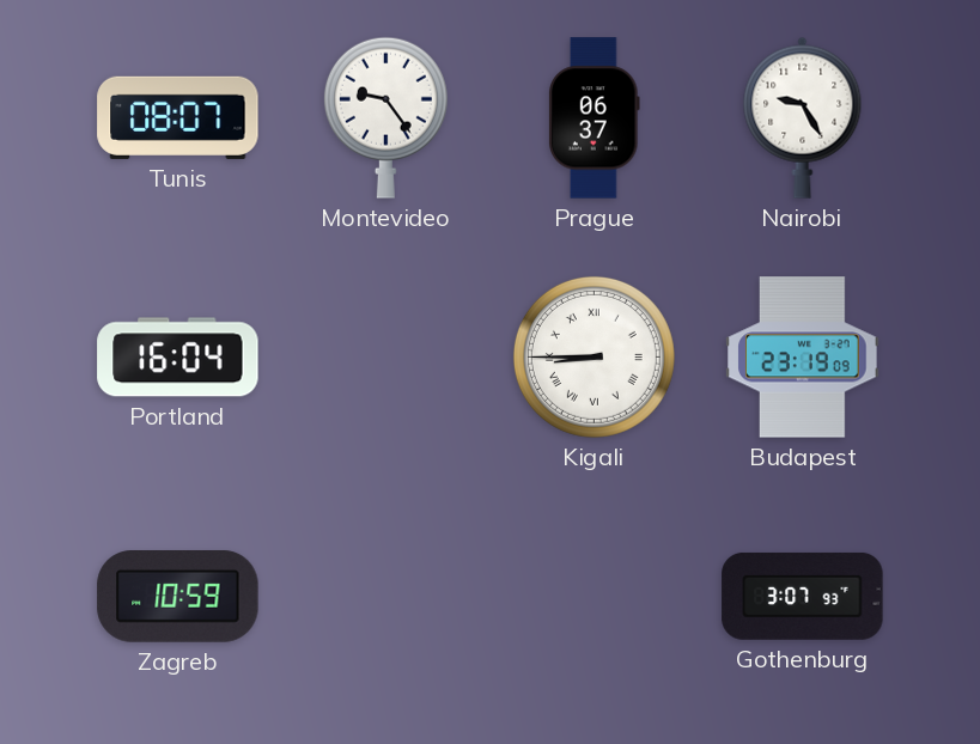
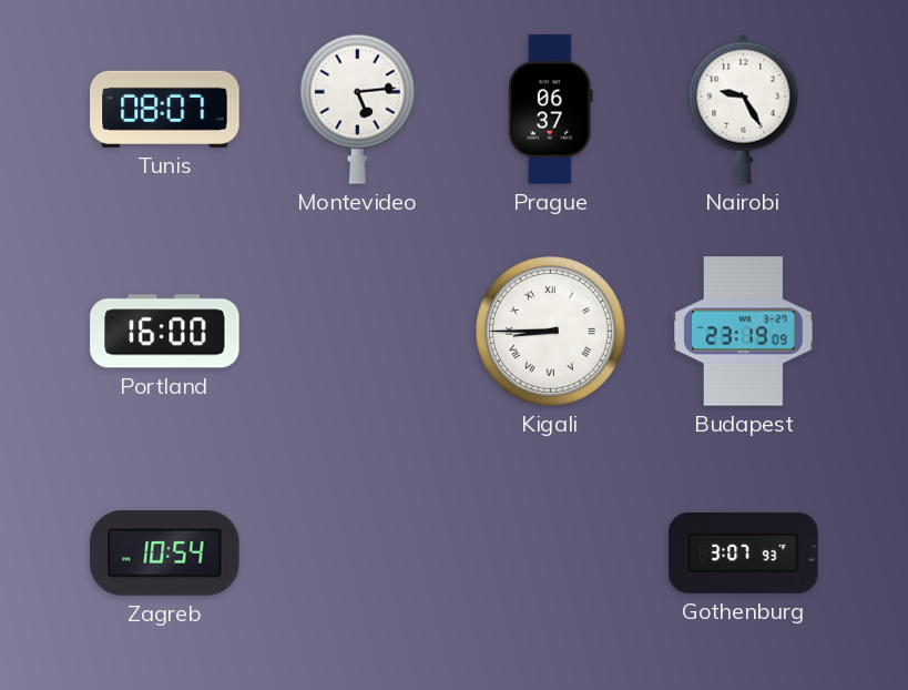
Montevideo: 9:24 -> 5:14 (357, 109)
Portland: 16:04 -> 16:00 (165, 332)
Zagreb: 10:59 -> 10:54 (165, 554)
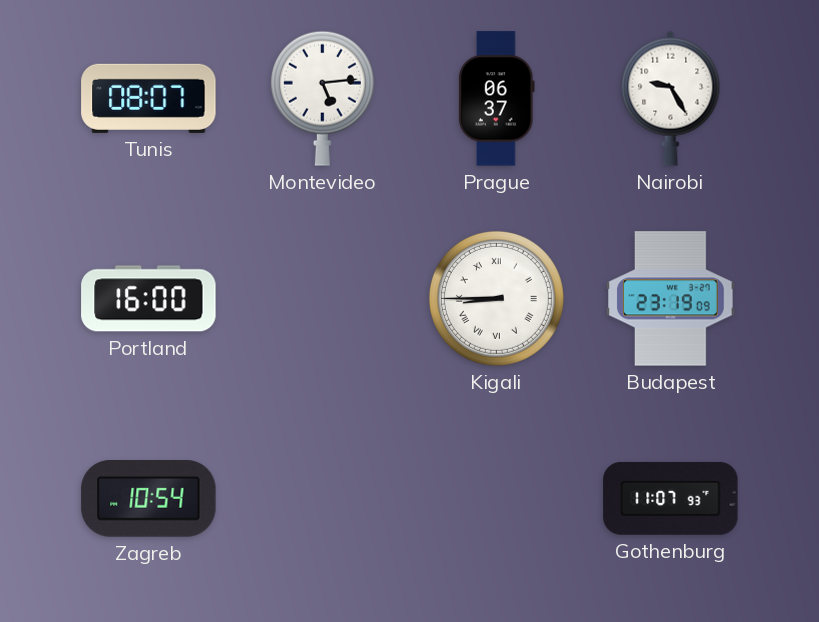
Gothenburg: 3:07 -> 11:07 (671, 498)
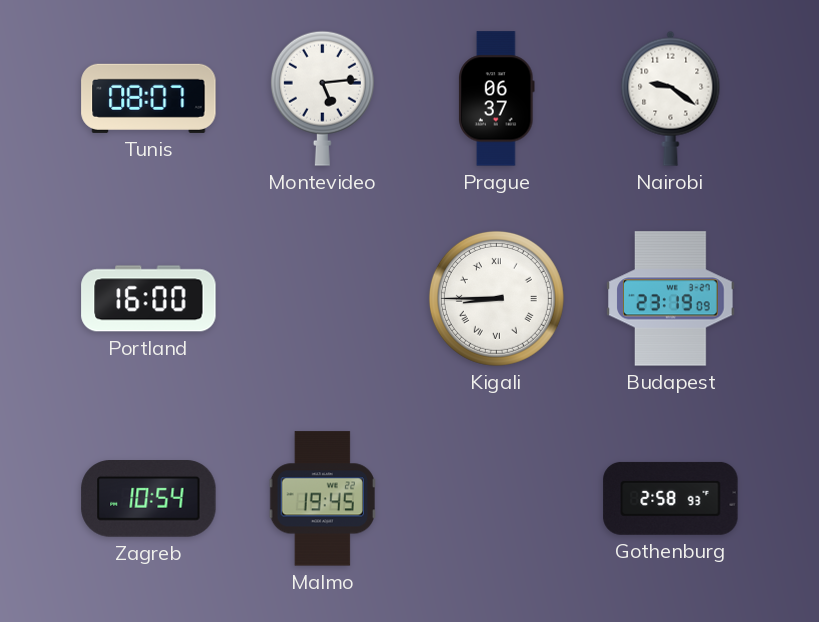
Nairobi: 9:25 -> 9:21 (671, 98)
Malmo: none -> 19:45 (322, 499)
Gothenburg: 11:07 -> 2:58 (671, 498)
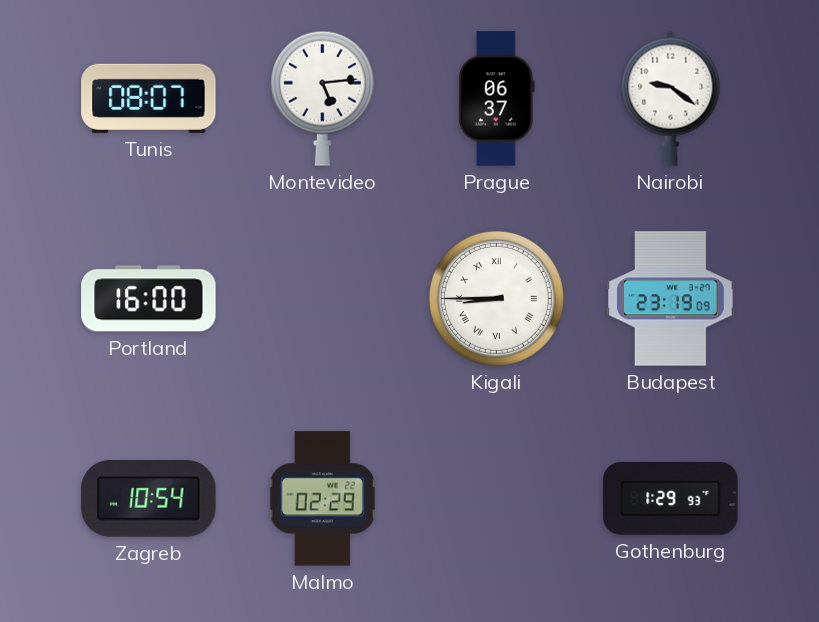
Malmo: 19:45 -> 02:29 (322, 499)
Gothenburg: 2:58 -> 1:29 (671, 498)
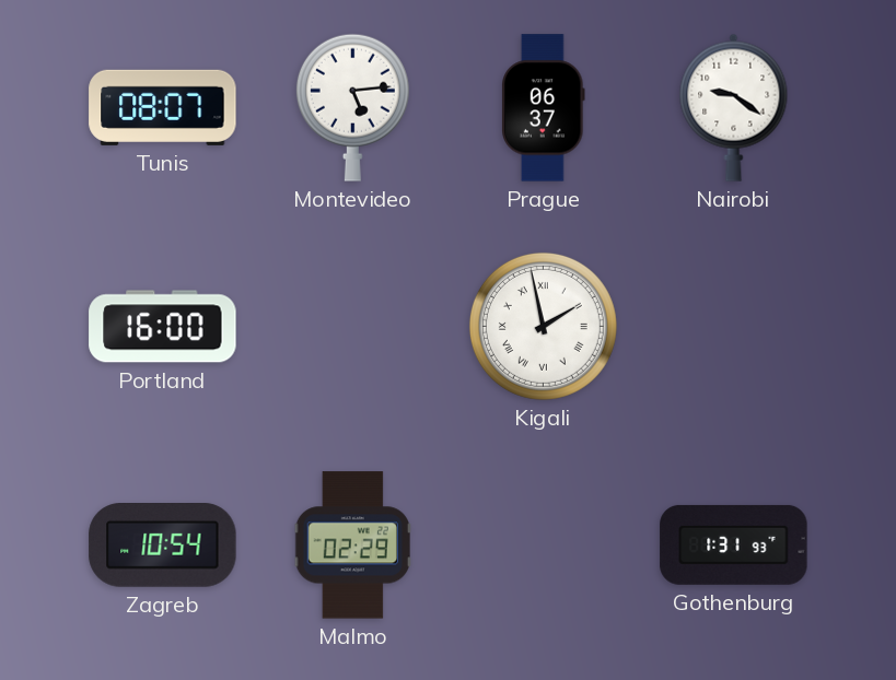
Kigali: 8:45 -> 1:58 (543, 326)
Budapest: 23:19 -> none (671, 299)
Gothenburg: 1:29 -> 1:31 (734, 544)
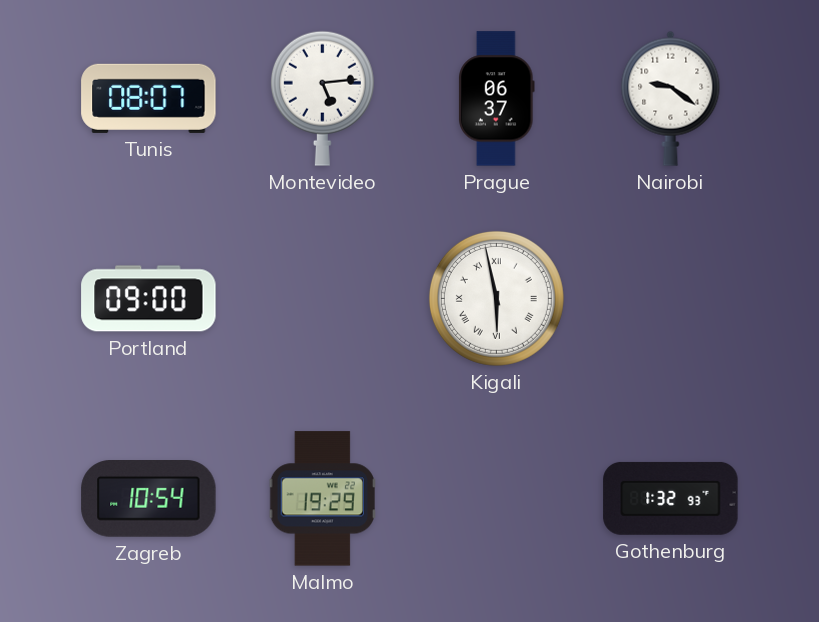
Portland: 16:00 -> 09:00 (149, 299)
Kigali: 1:58 -> 5:58 (496, 298)
Malmo: 02:29 -> 19:29 (322, 499)
Gothenburg: 1:31 -> 1:32 (671, 498)
